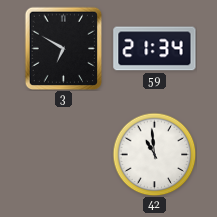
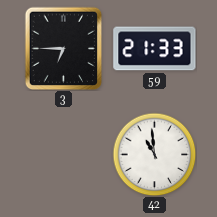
3: 6:50 -> 6:45 (64, 48)
59: 21:34 -> 21:33 (155, 49)
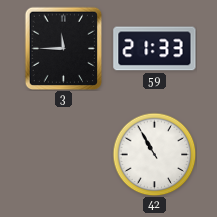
3: 6:45 -> 11:45 (64, 48)
42: 10:59 -> 10:55 (154, 154)
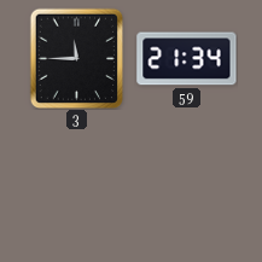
59: 21:33 -> 21:34 (187, 59)
42: 10:55 -> none (154, 154)
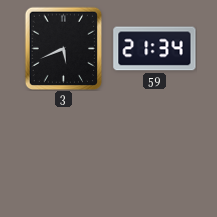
3: 11:45 -> 5:41 (64, 48)
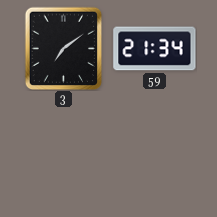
3: 5:41 -> 7:09 (64, 48)
